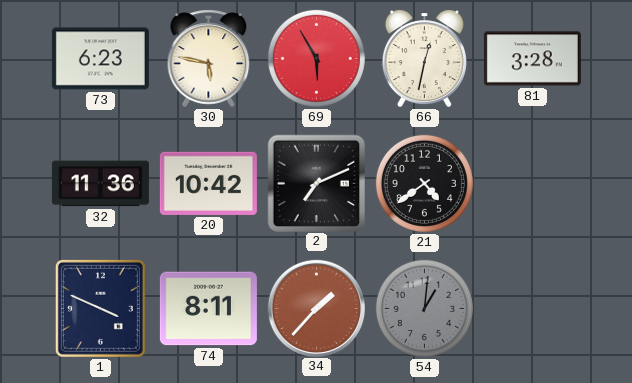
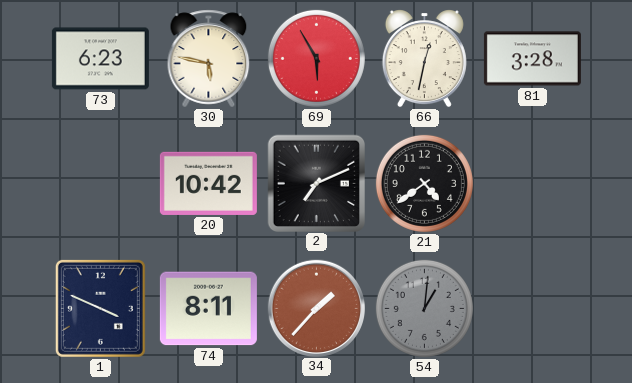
32: 11:36 -> none (100, 184)
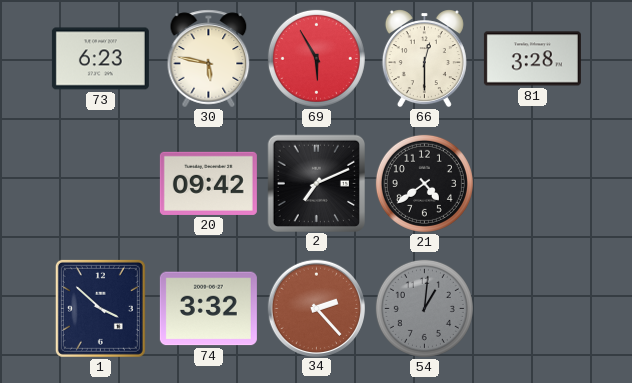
66: 12:32 -> 12:30 (424, 59)
20: 10:42 -> 09:42 (208, 183)
1: 3:49 -> 3:52 (100, 308)
74: 8:11 -> 3:32 (208, 309)
34: 1:37 -> 2:23 (316, 308)
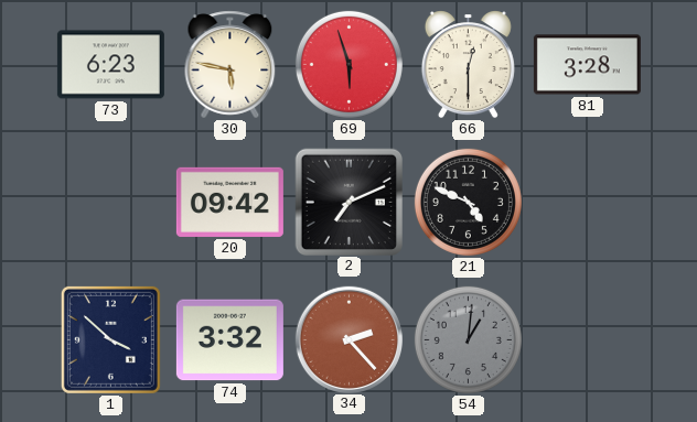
69: 5:55 -> 5:57 (349, 64)
21: 4:39 -> 4:49 (468, 202)
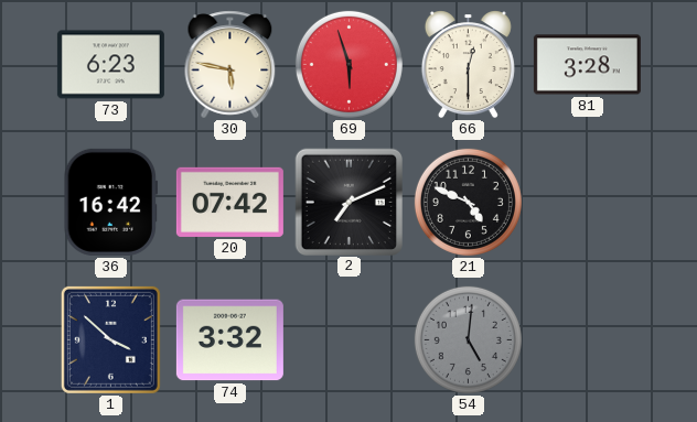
36: none -> 16:42 (111, 202)
20: 09:42 -> 07:42 (229, 202)
34: 2:23 -> none (349, 339)
54: 1:01 -> 5:01 (468, 339)
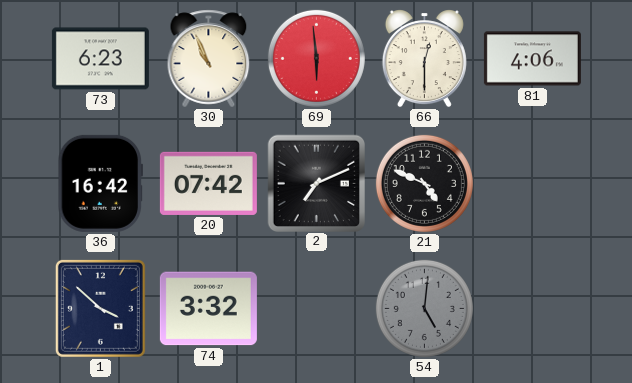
30: 5:47 -> 10:56 (209, 59)
69: 5:57 -> 5:59 (316, 58)
81: 3:28 -> 4:06 (532, 59)
